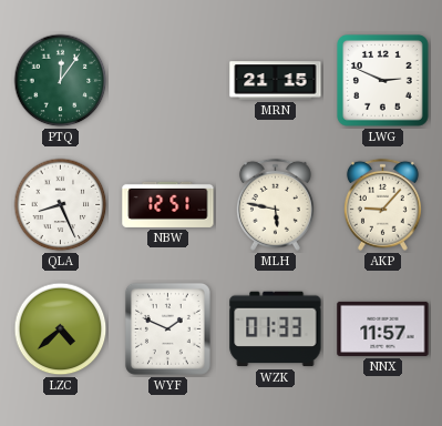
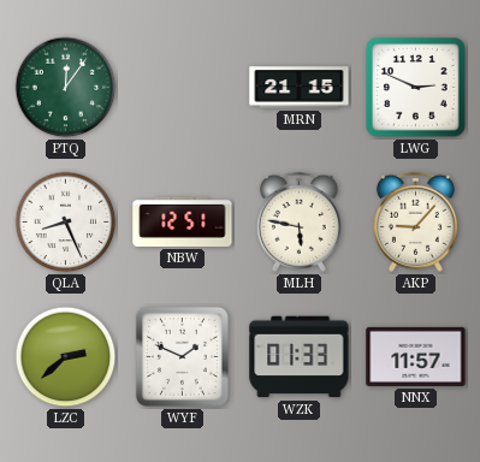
LZC: 4:38 -> 2:38 (66, 357)
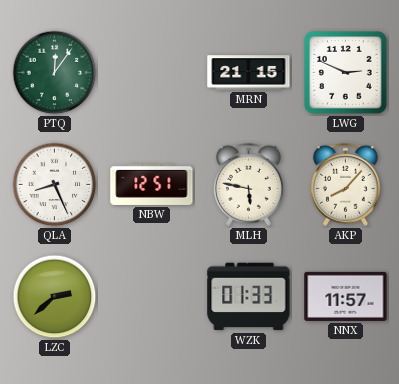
AKP: 9:07 -> 8:07 (345, 184)
WYF: 1:49 -> none (182, 356)
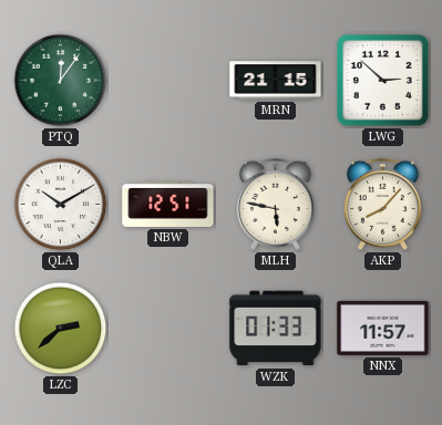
LWG: 2:49 -> 2:52 (383, 81)
QLA: 8:26 -> 10:10 (61, 205)
